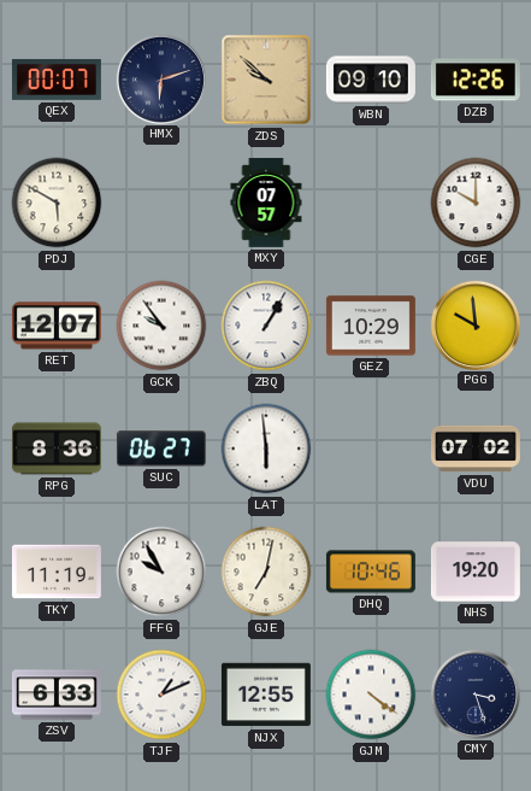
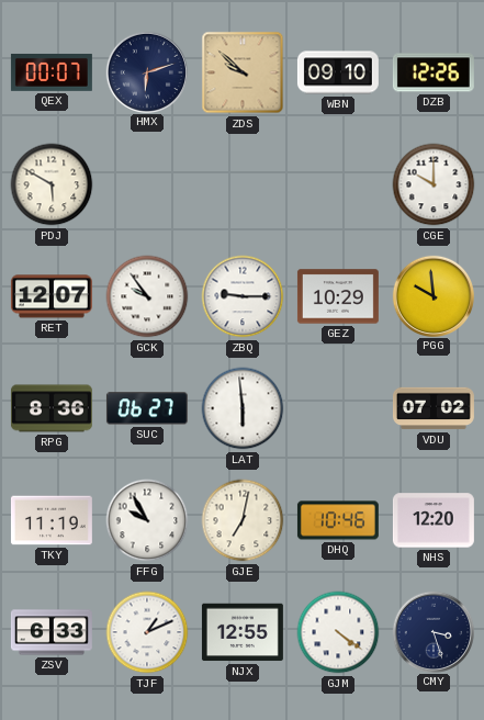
MXY: 07:57 -> none (266, 203)
ZBQ: 1:05 -> 9:15 (243, 296)
NHS: 19:20 -> 12:20 (434, 520)
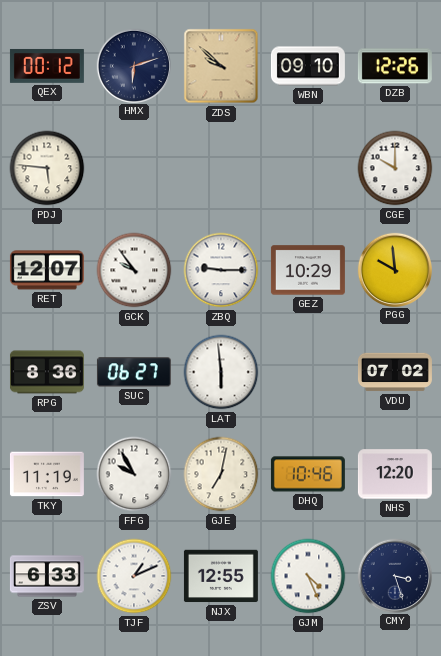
QEX: 00:07 -> 00:12 (47, 66)
PDJ: 5:50 -> 5:46 (47, 168)
GJM: 4:21 -> 4:26 (308, 576)
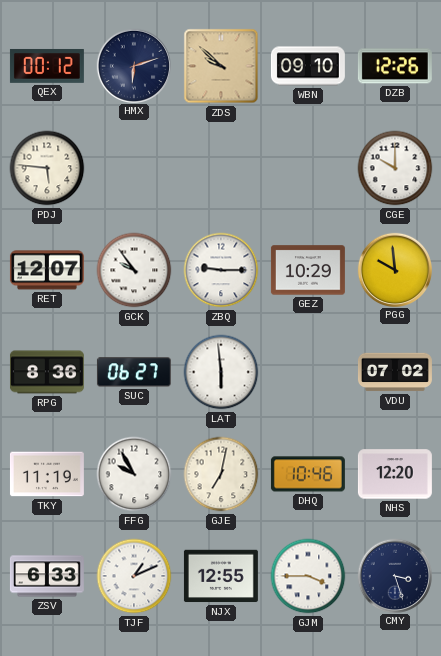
GJM: 4:26 -> 3:45 (308, 576)
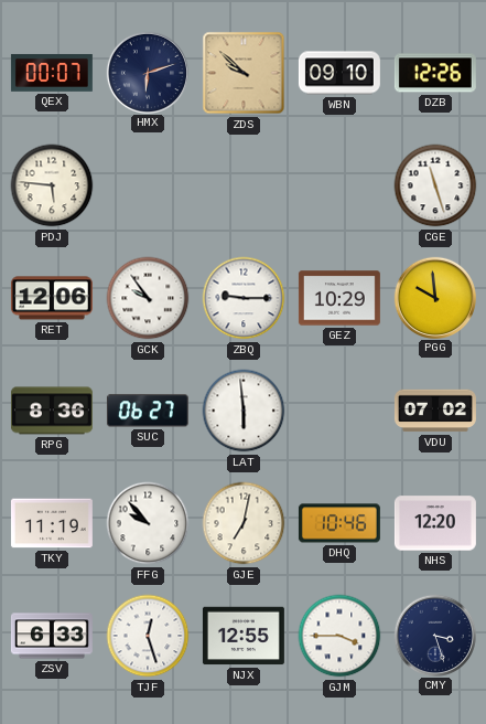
QEX: 00:12 -> 00:07 (52, 73)
CGE: 10:00 -> 11:27 (435, 185)
RET: 12:07 -> 12:06 (52, 298)
FFG: 9:55 -> 9:53 (148, 523)
TJF: 1:11 -> 12:27 (148, 636)
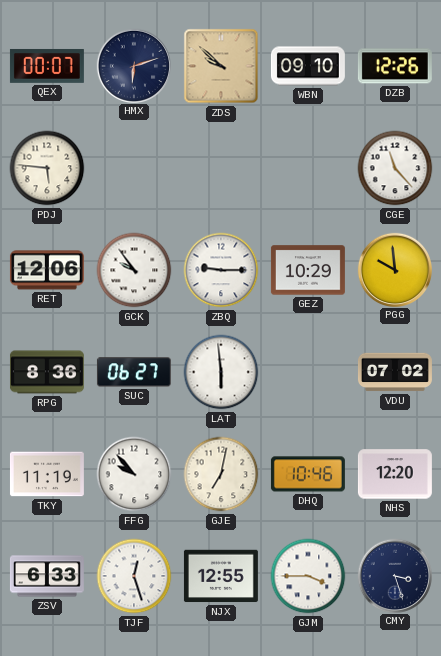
CGE: 11:27 -> 11:23 (395, 168)
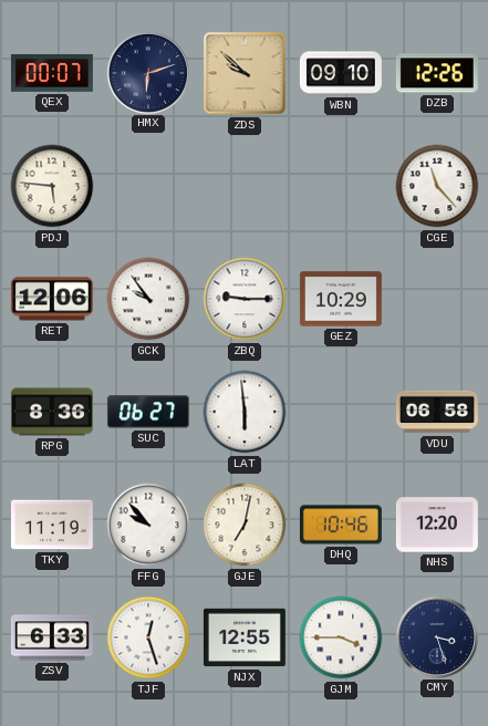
PGG: 9:59 -> none (394, 269)
VDU: 07:02 -> 06:58 (437, 412)
